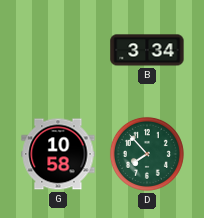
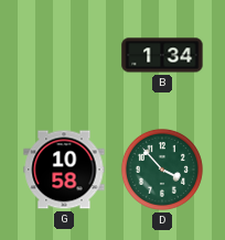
B: 3:34 -> 1:34 (162, 55)
D: 7:53 -> 3:53 (162, 170)
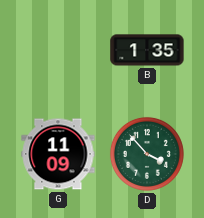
B: 1:34 -> 1:35 (147, 50)
G: 10:58 -> 11:09 (58, 154)
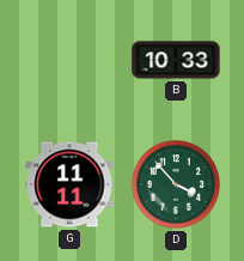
B: 1:35 -> 10:33 (176, 60)
G: 11:09 -> 11:11 (69, 184)
